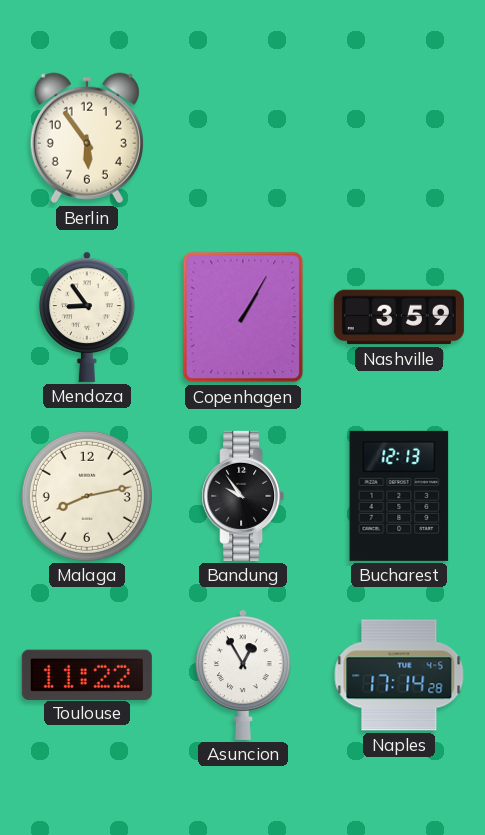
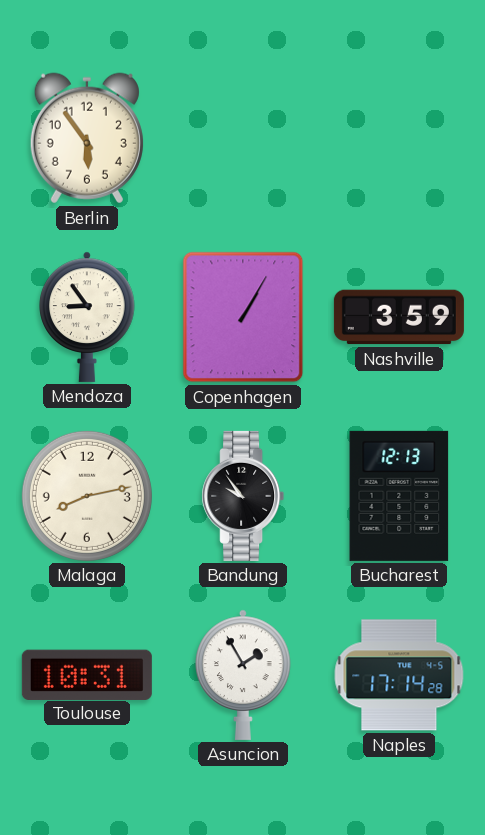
Toulouse: 11:22 -> 10:31 (87, 674)
Asuncion: 12:55 -> 1:55 (243, 675)
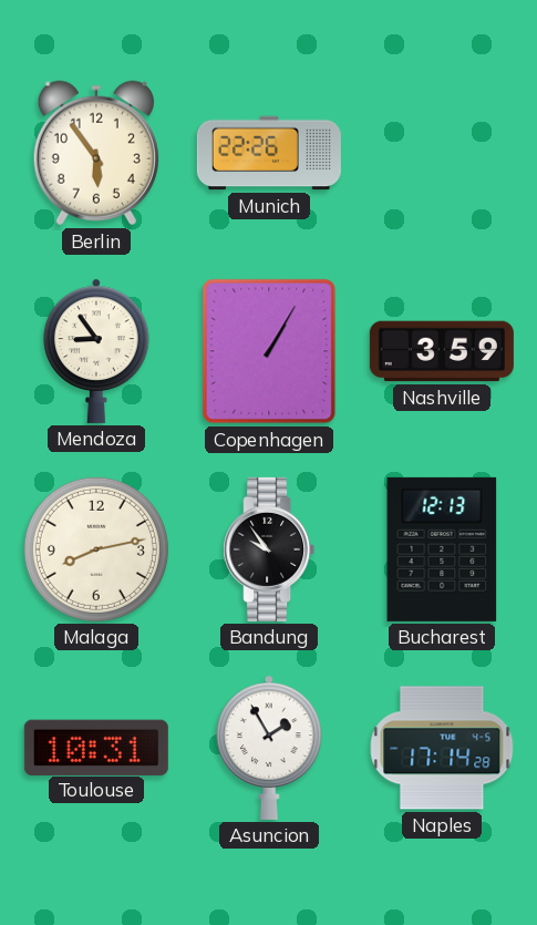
Munich: none -> 22:26 (269, 153)
